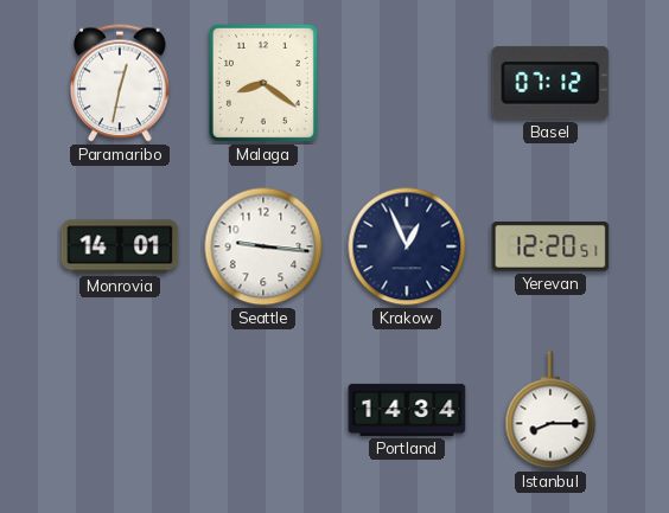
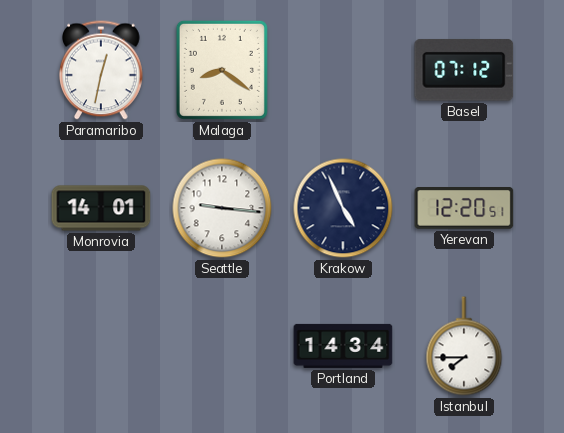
Krakow: 12:56 -> 4:56 (343, 208)
Istanbul: 8:15 -> 7:45 (464, 346)
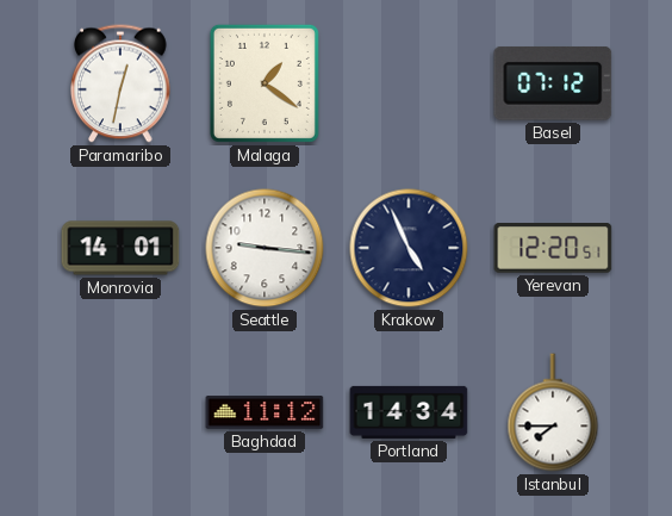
Malaga: 8:21 -> 1:21 (265, 83)
Baghdad: none -> 11:12 (265, 412)
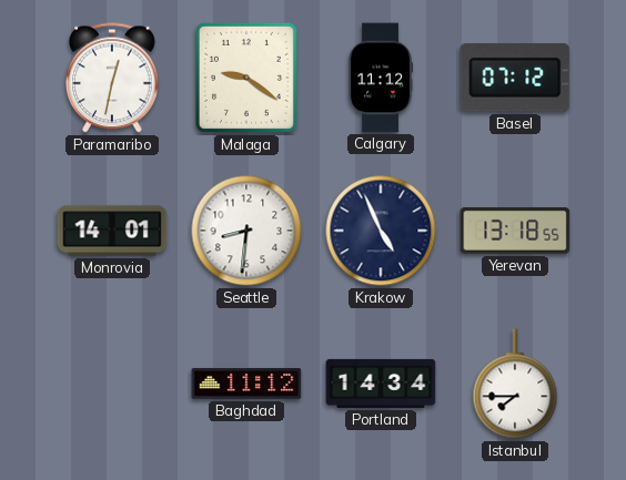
Malaga: 1:21 -> 9:21 (246, 78)
Calgary: none -> 11:12 (380, 78)
Seattle: 9:16 -> 8:31 (246, 231)
Yerevan: 12:20 -> 13:18 (515, 232)
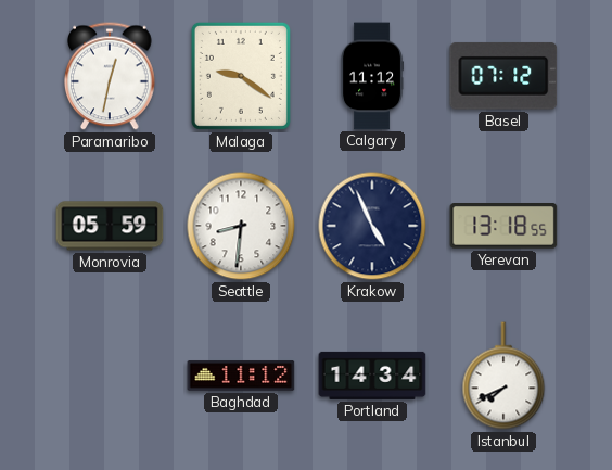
Monrovia: 14:01 -> 05:59 (110, 226)
Istanbul: 7:45 -> 7:41 (503, 376)
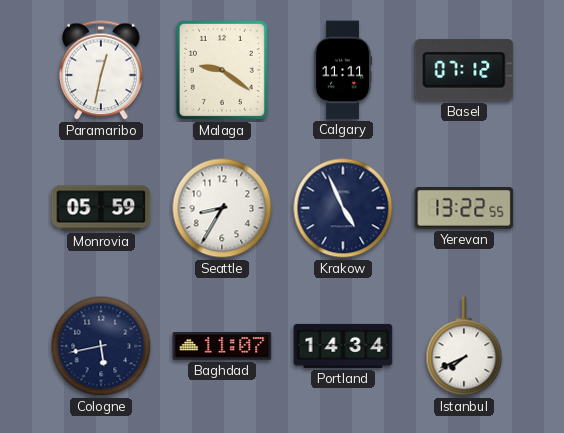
Calgary: 11:12 -> 11:11 (342, 70)
Seattle: 8:31 -> 8:35 (222, 208)
Yerevan: 13:18 -> 13:22 (464, 209)
Cologne: none -> 5:43 (101, 346)
Baghdad: 11:12 -> 11:07 (222, 346)
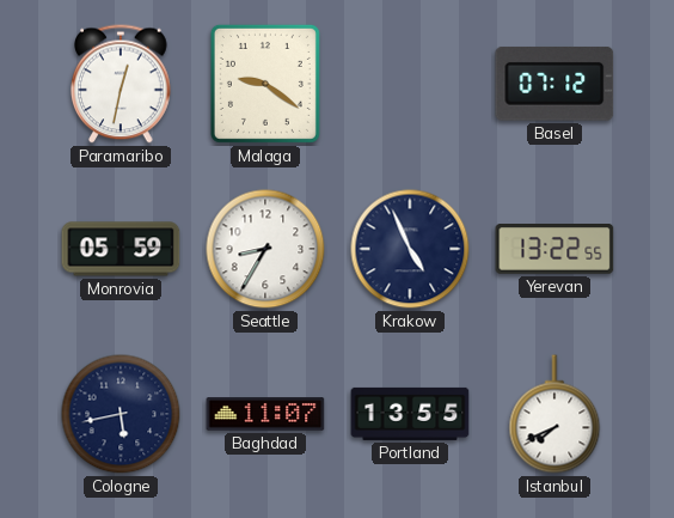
Calgary: 11:11 -> none (342, 70)
Portland: 14:34 -> 13:55 (410, 414)
